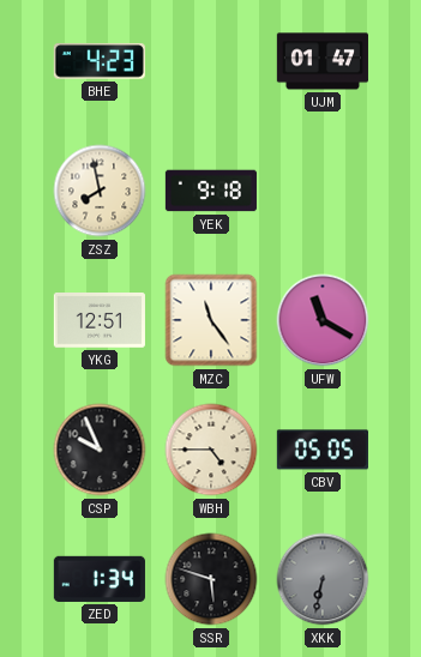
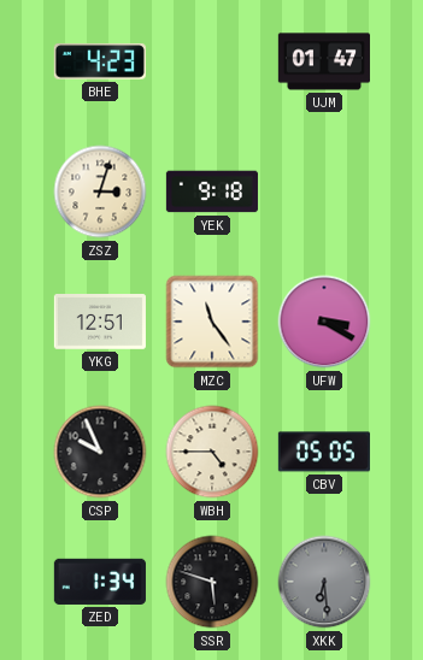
ZSZ: 7:58 -> 3:03 (100, 191)
UFW: 11:20 -> 3:20 (324, 322)
XKK: 6:32 -> 6:29 (324, 582)
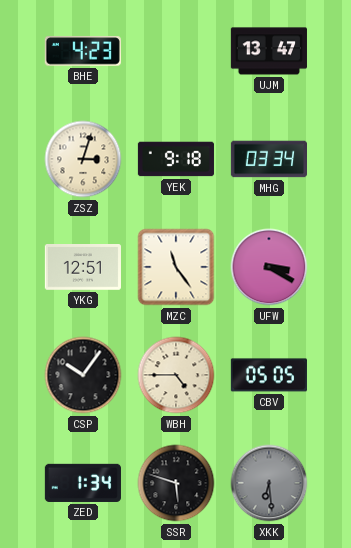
UJM: 01:47 -> 13:47 (269, 51)
MHG: none -> 03:34 (268, 159)
CSP: 9:56 -> 10:06 (83, 375)
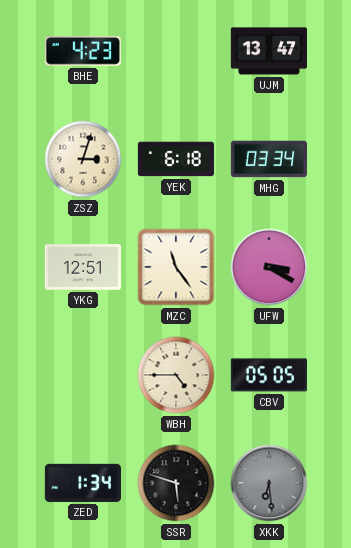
YEK: 9:18 -> 6:18 (176, 159)
CSP: 10:06 -> none (83, 375)
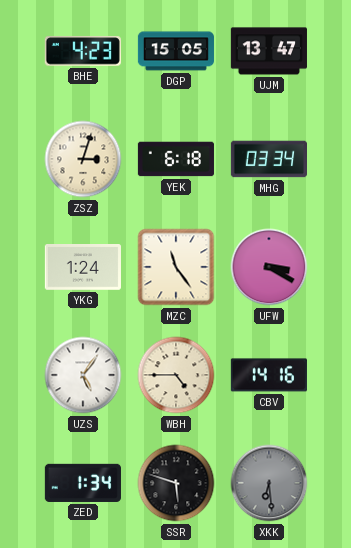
DGP: none -> 15:05 (176, 51)
YKG: 12:51 -> 1:24 (83, 268)
UZS: none -> 5:06 (83, 375)
CBV: 05:05 -> 14:16 (269, 375)
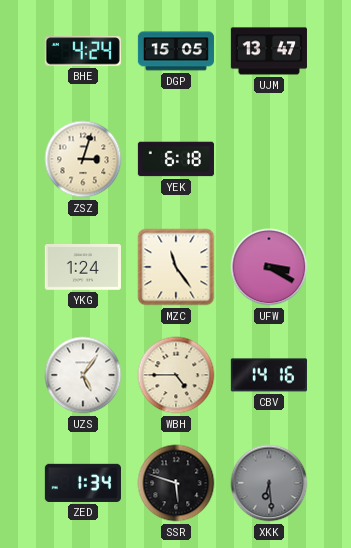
BHE: 4:23 -> 4:24 (83, 51)
MHG: 03:34 -> none (268, 159)
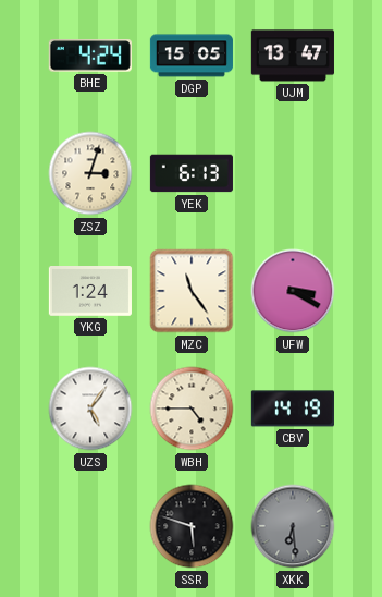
YEK: 6:18 -> 6:13 (192, 173)
CBV: 14:16 -> 14:19 (293, 409)
ZED: 1:34 -> none (83, 483)
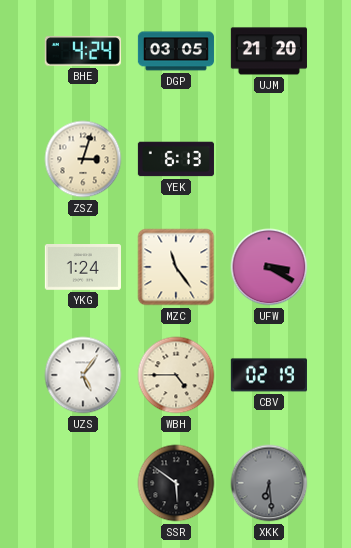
DGP: 15:05 -> 03:05 (176, 51)
UJM: 13:47 -> 21:20 (269, 51)
CBV: 14:19 -> 02:19 (269, 375)
SSR: 5:48 -> 5:51 (176, 483)
